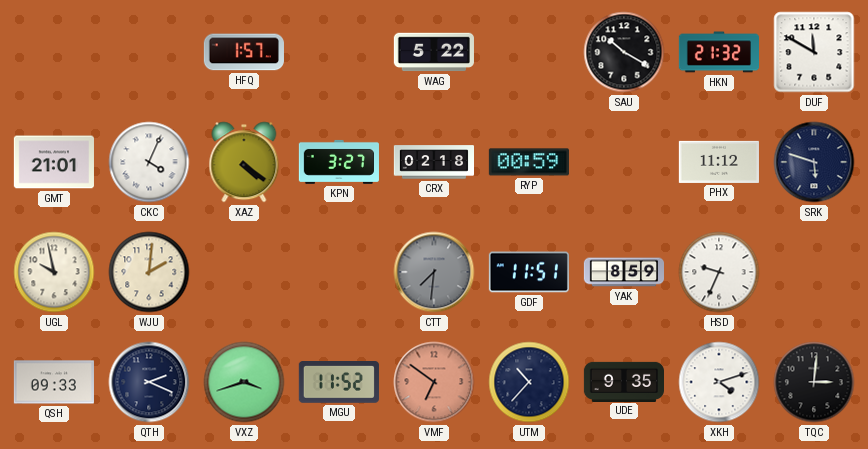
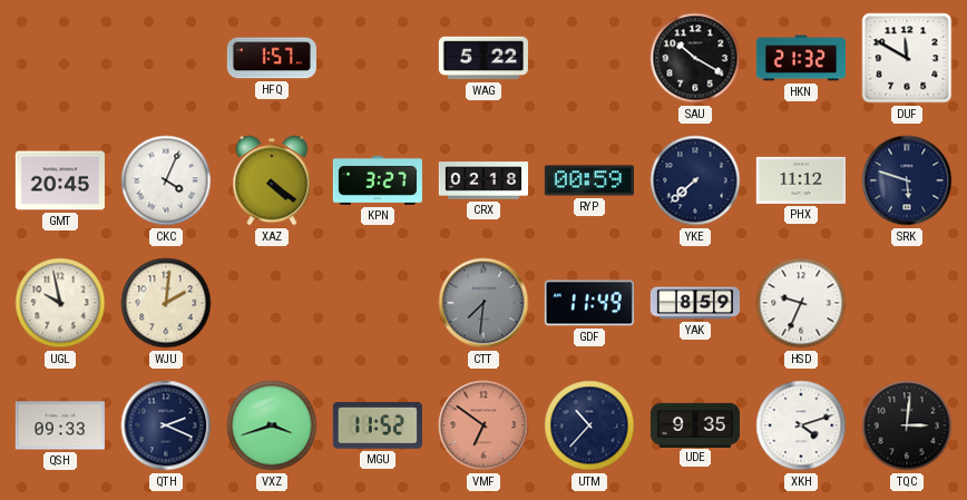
GMT: 21:01 -> 20:45 (60, 180)
YKE: none -> 7:38 (695, 180)
GDF: 11:51 -> 11:49 (589, 303)
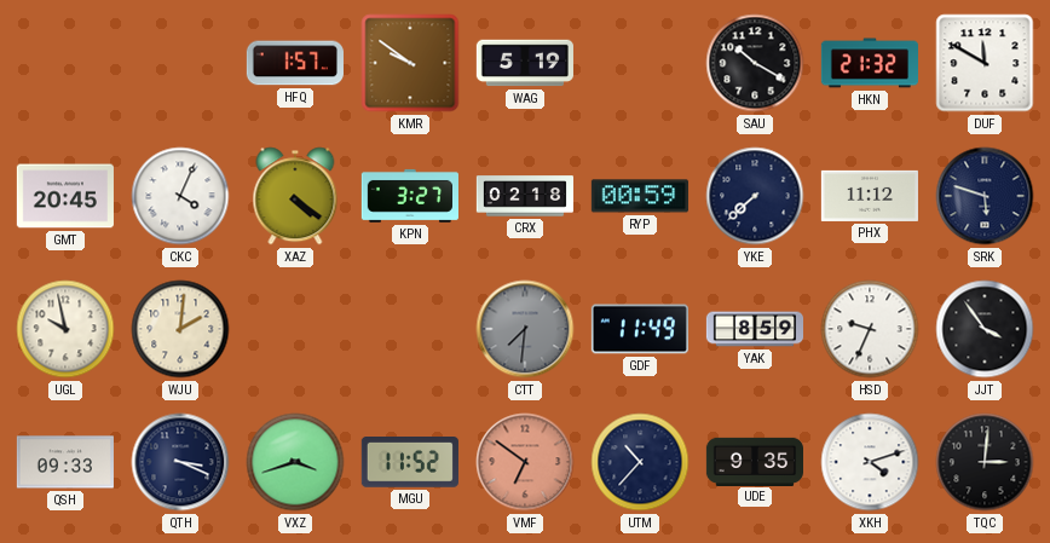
KMR: none -> 9:51 (410, 63)
WAG: 5:22 -> 5:19 (525, 63)
JJT: none -> 3:54 (985, 329)
QTH: 2:19 -> 3:19 (180, 462)
